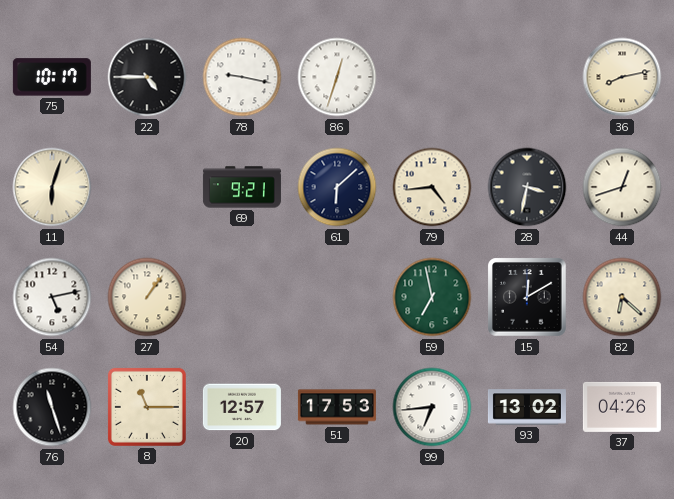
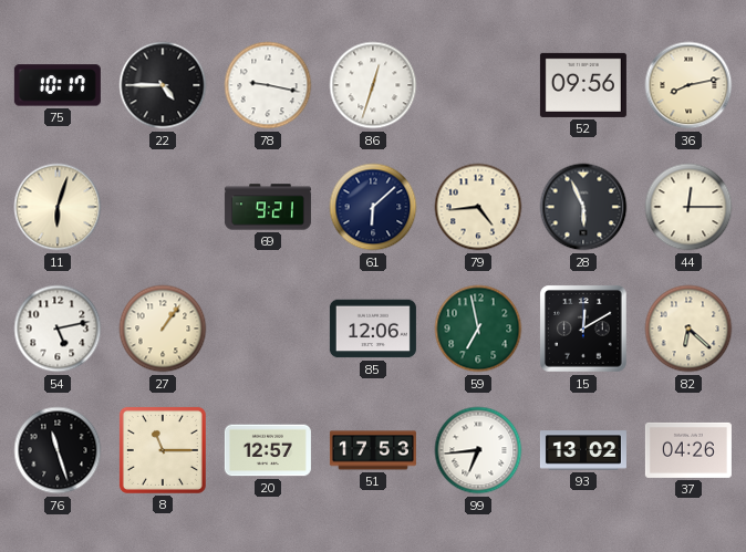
52: none -> 09:56 (583, 85)
28: 3:32 -> 5:56 (583, 207)
44: 12:42 -> 12:15 (688, 207)
85: none -> 12:06 (373, 329)
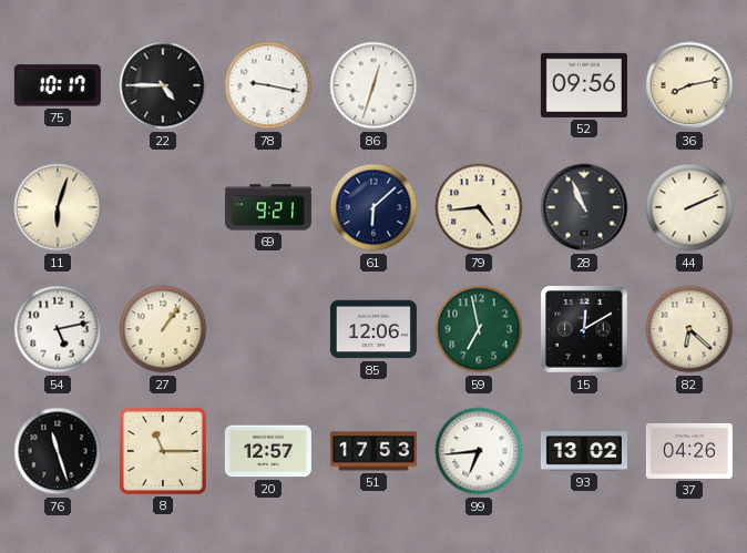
28: 5:56 -> 10:56 (584, 207)
44: 12:15 -> 2:11 (689, 207)
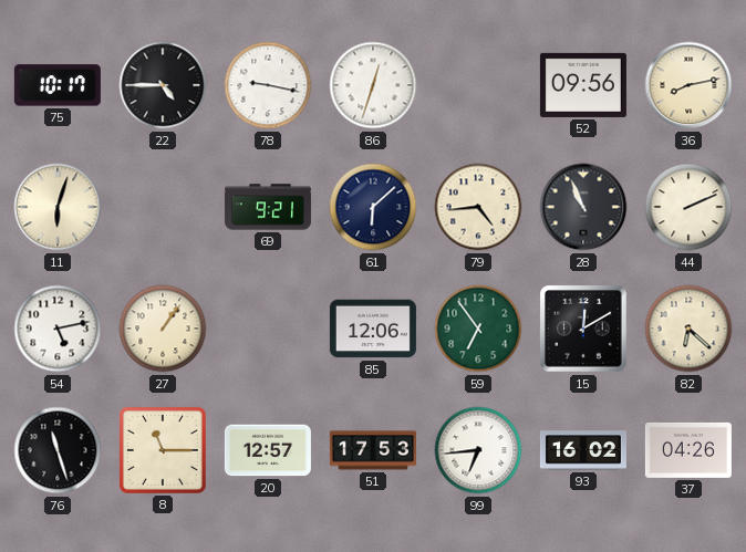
59: 6:58 -> 6:54 (478, 329)
93: 13:02 -> 16:02 (583, 450)
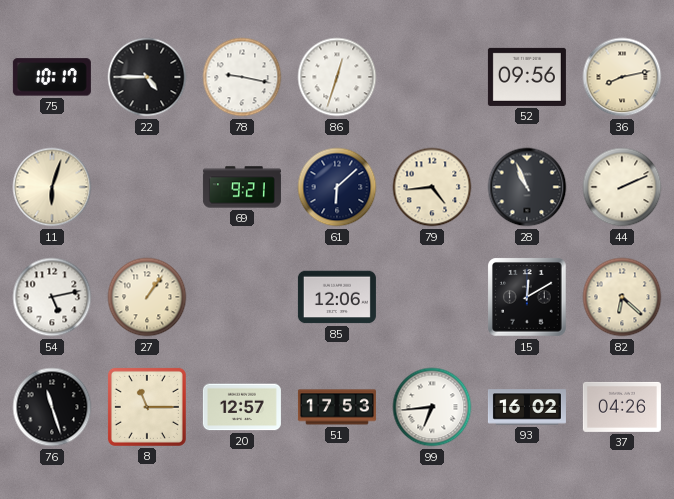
59: 6:54 -> none (478, 329)
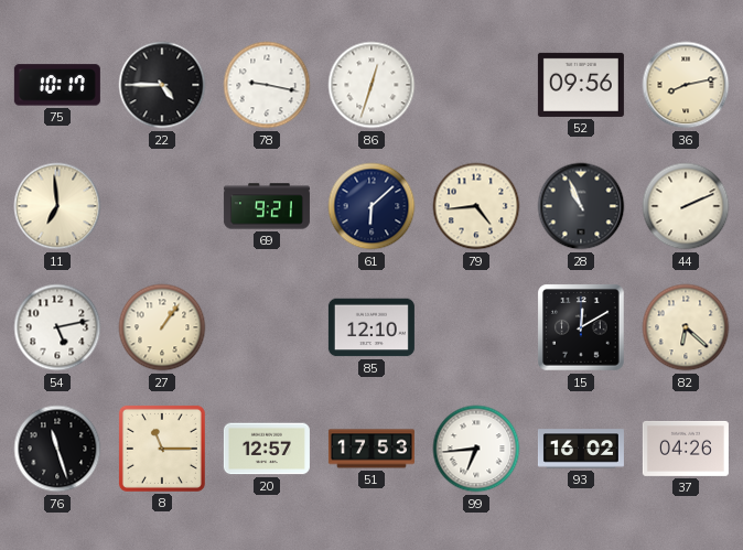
11: 6:03 -> 6:59 (57, 206)
85: 12:06 -> 12:10 (371, 327)
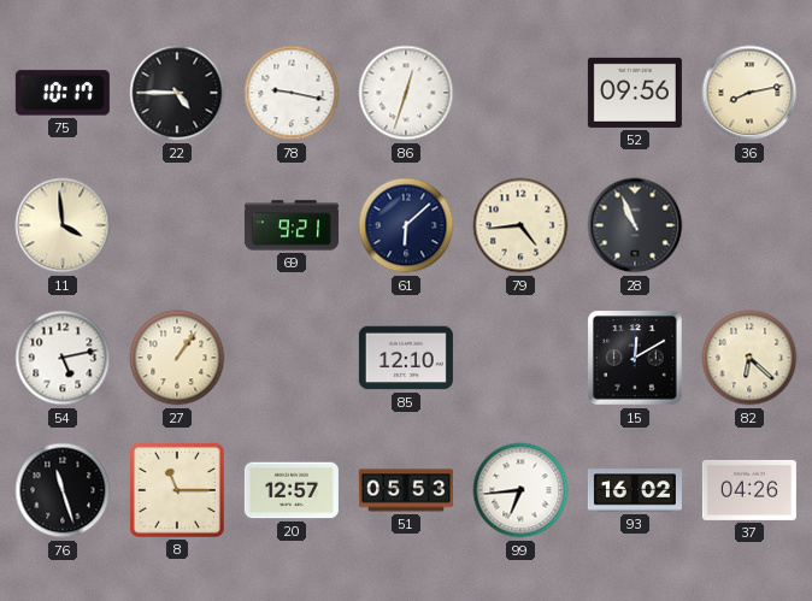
11: 6:59 -> 3:59 (63, 225)
44: 2:11 -> none (686, 206)
51: 17:53 -> 05:53 (406, 490)
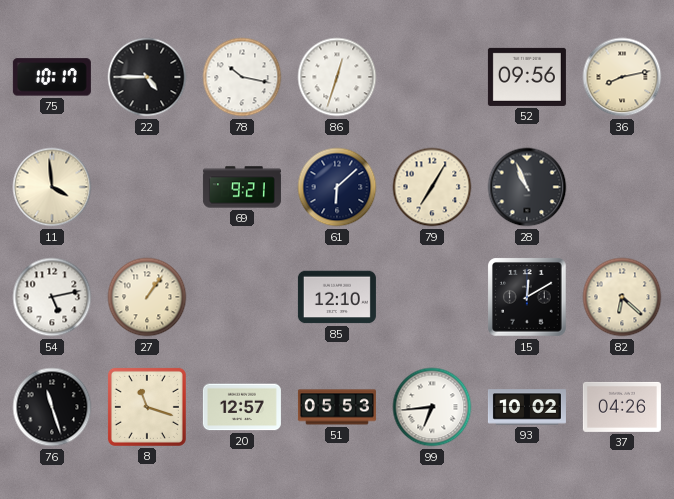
78: 9:17 -> 10:17 (242, 77)
79: 4:44 -> 7:05 (432, 187)
8: 11:15 -> 11:18 (147, 407)
93: 16:02 -> 10:02 (527, 407)
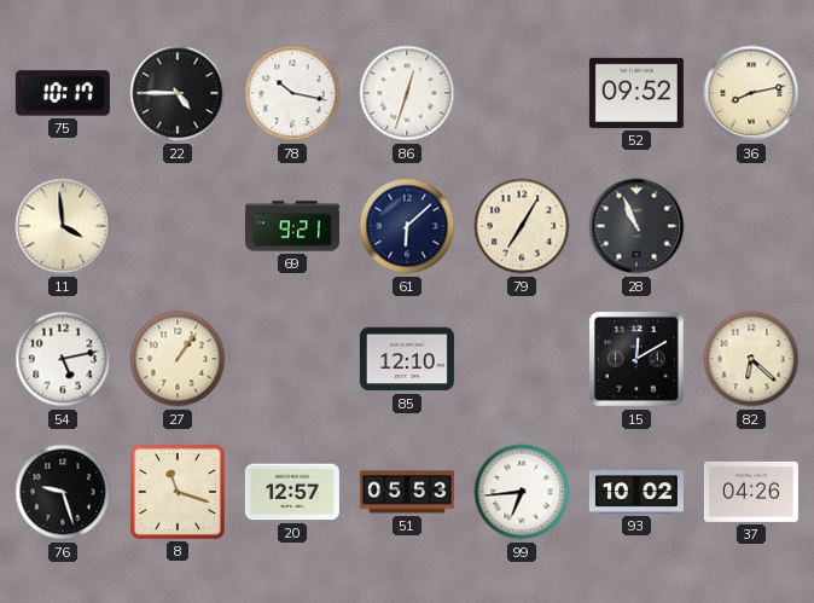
52: 09:56 -> 09:52 (636, 93)
76: 11:27 -> 9:27 (63, 492)
